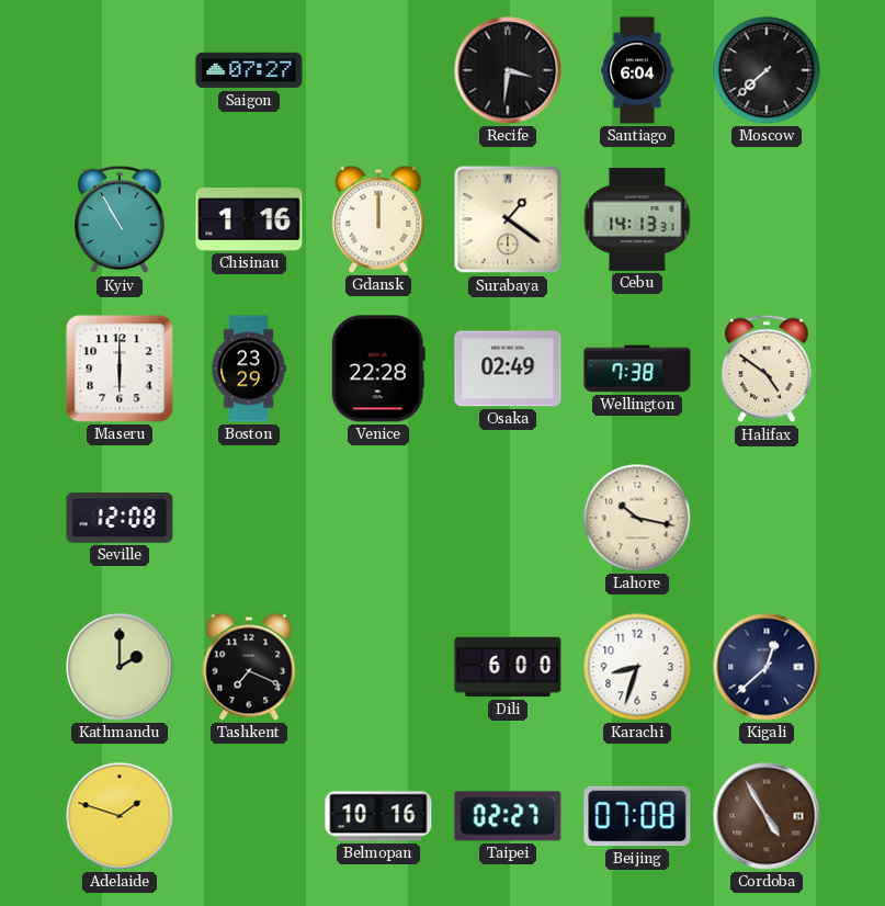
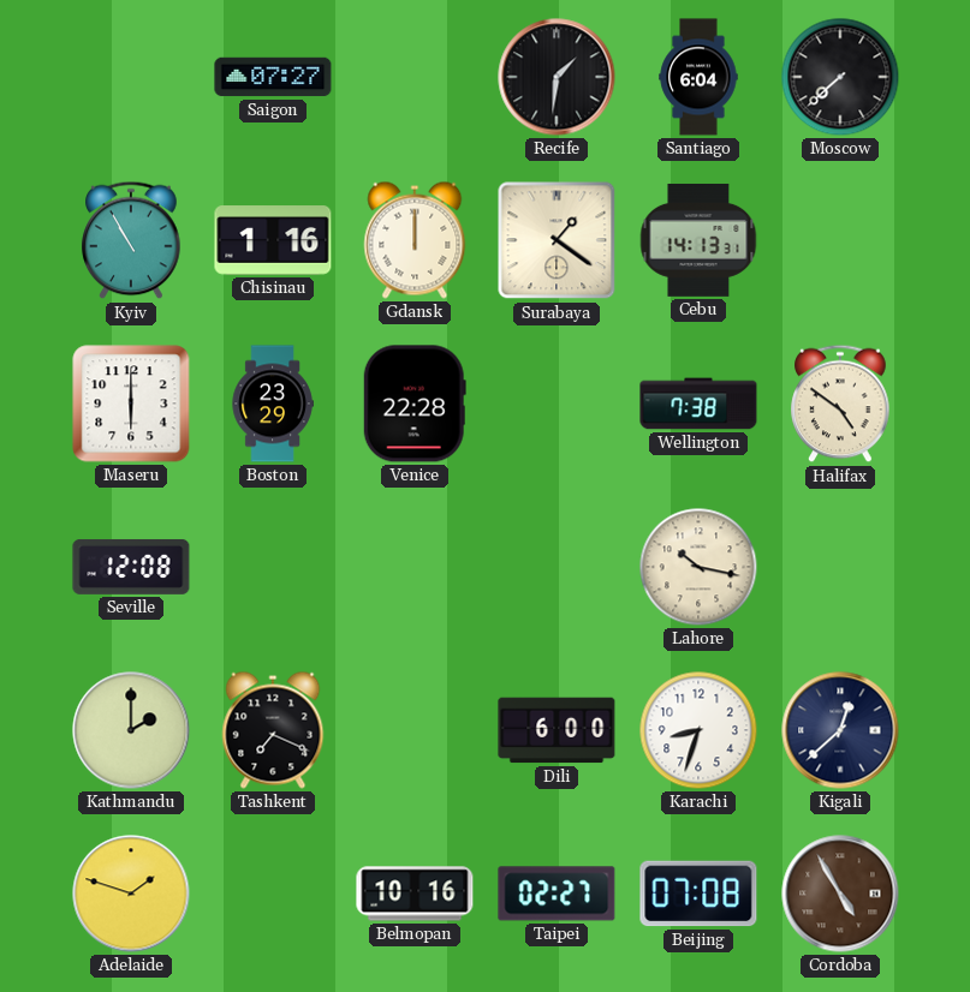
Recife: 3:31 -> 1:31 (557, 77)
Osaka: 02:49 -> none (508, 369)
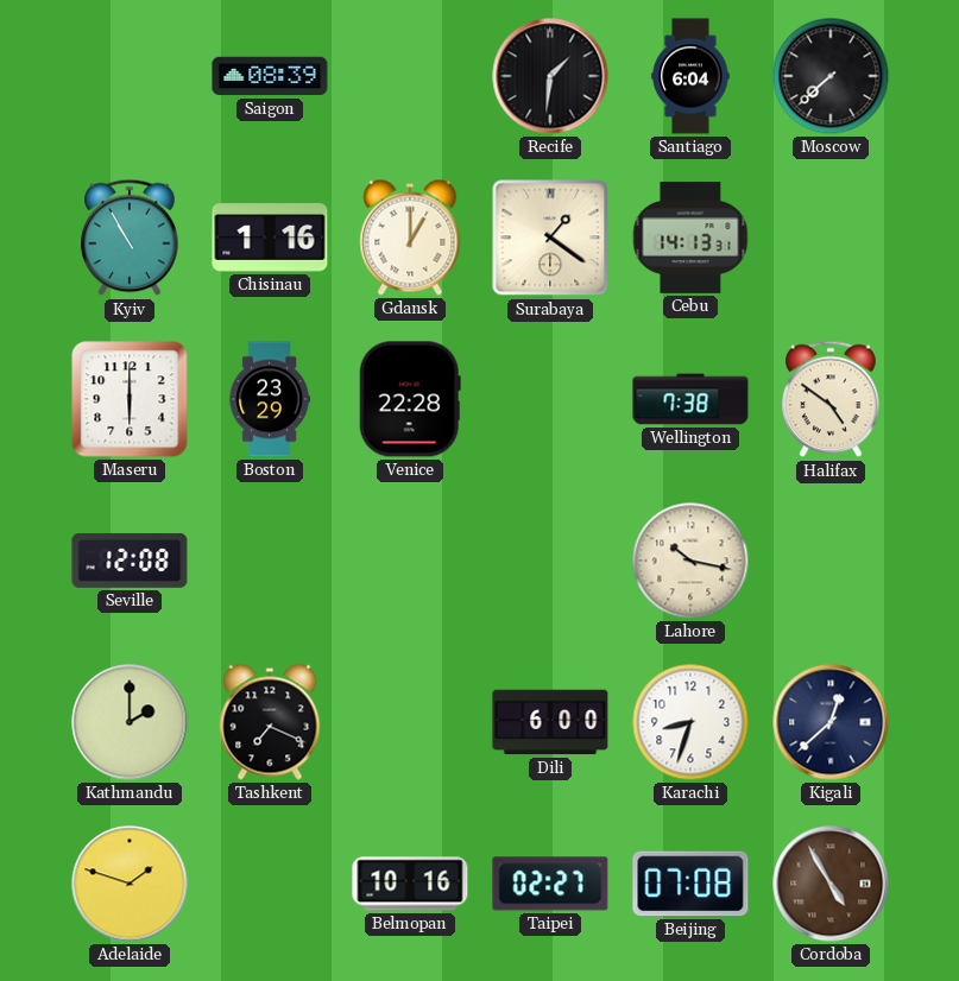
Saigon: 07:27 -> 08:39 (270, 76)
Gdansk: 12:00 -> 1:00 (410, 238)
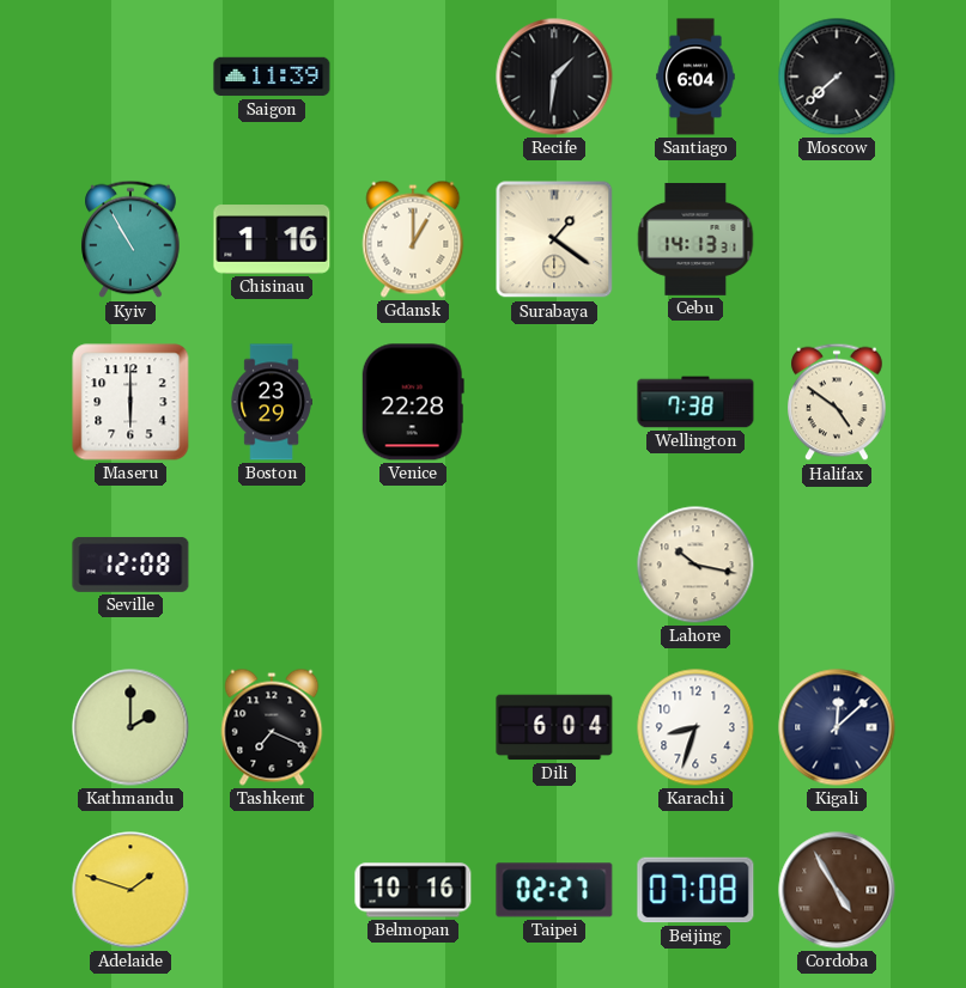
Saigon: 08:39 -> 11:39 (272, 77)
Dili: 6:00 -> 6:04 (554, 727)
Kigali: 12:38 -> 12:08 (837, 727)
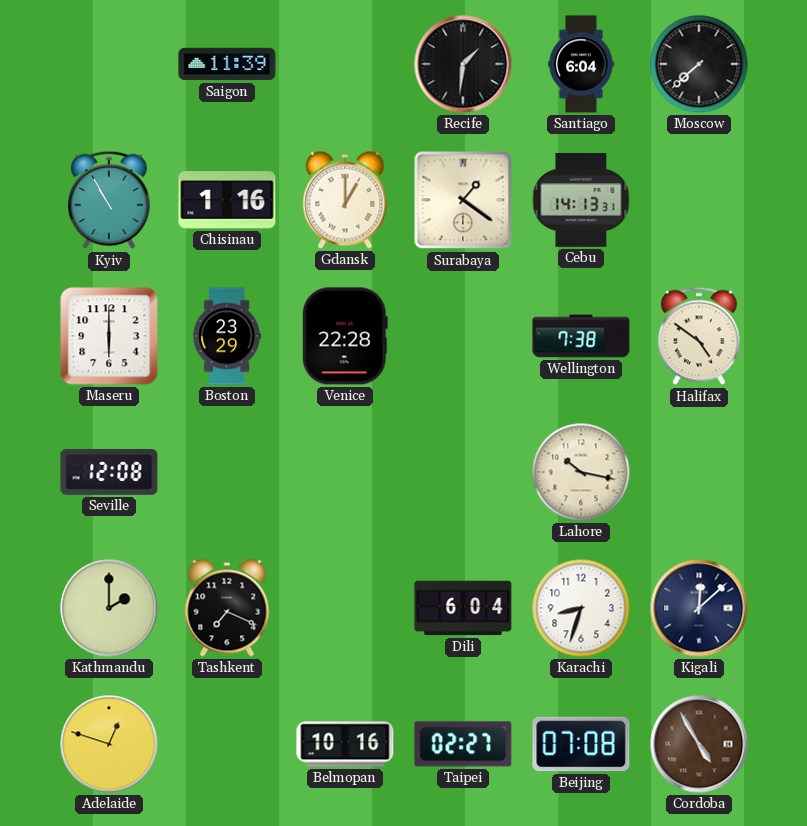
Adelaide: 1:48 -> 12:48 (109, 744)
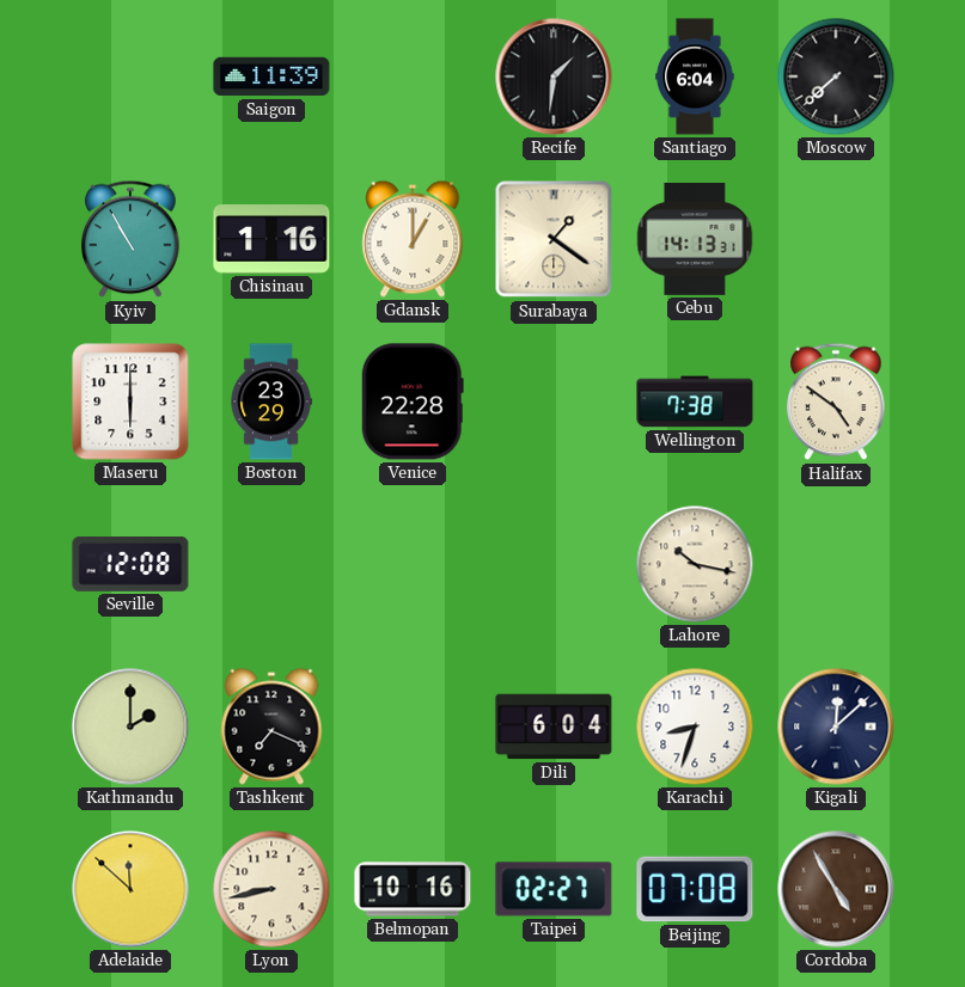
Adelaide: 12:48 -> 11:52 (130, 889)
Lyon: none -> 8:43 (271, 889)
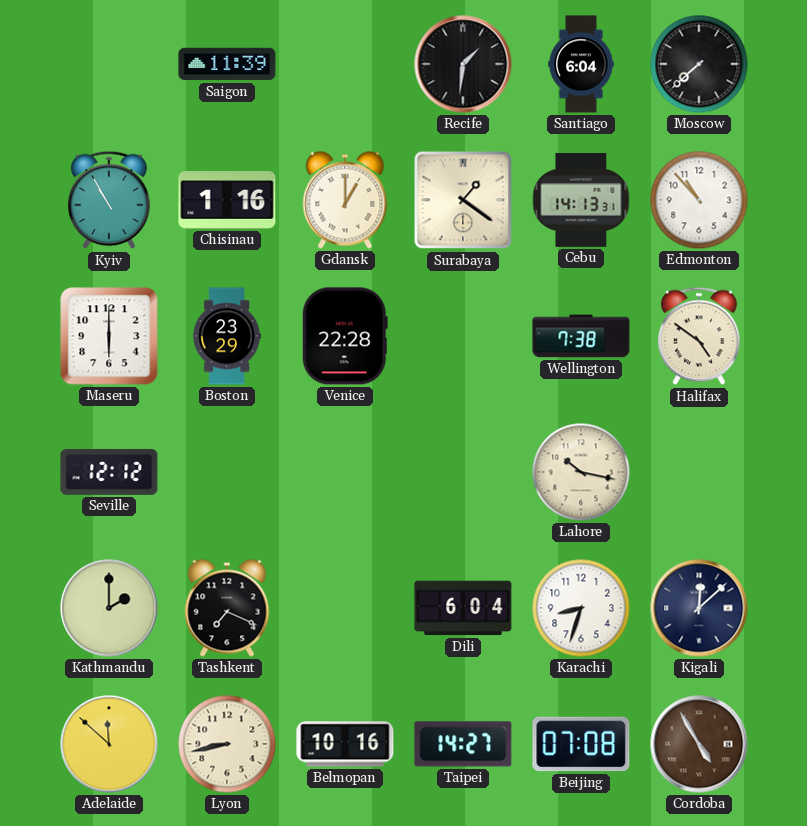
Edmonton: none -> 10:53 (699, 200)
Seville: 12:08 -> 12:12 (109, 472)
Taipei: 02:27 -> 14:27 (463, 744)
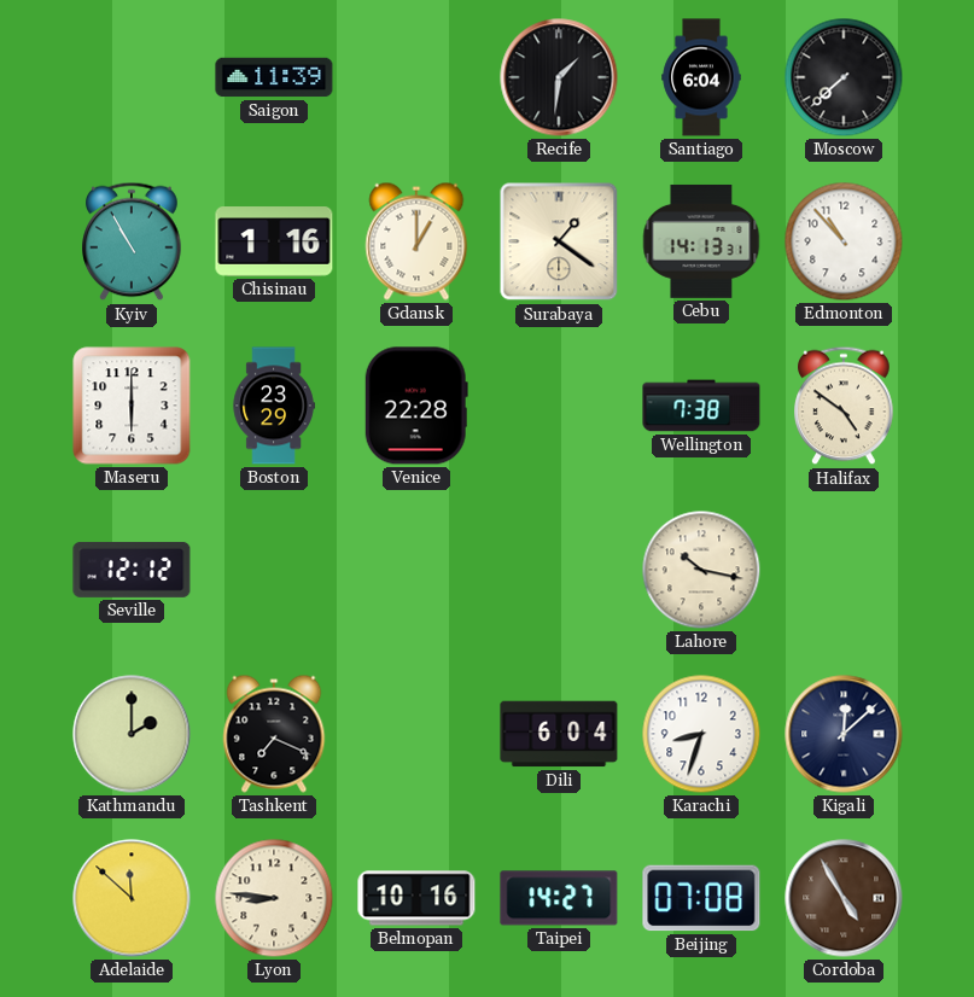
Lyon: 8:43 -> 8:46 (274, 898)
